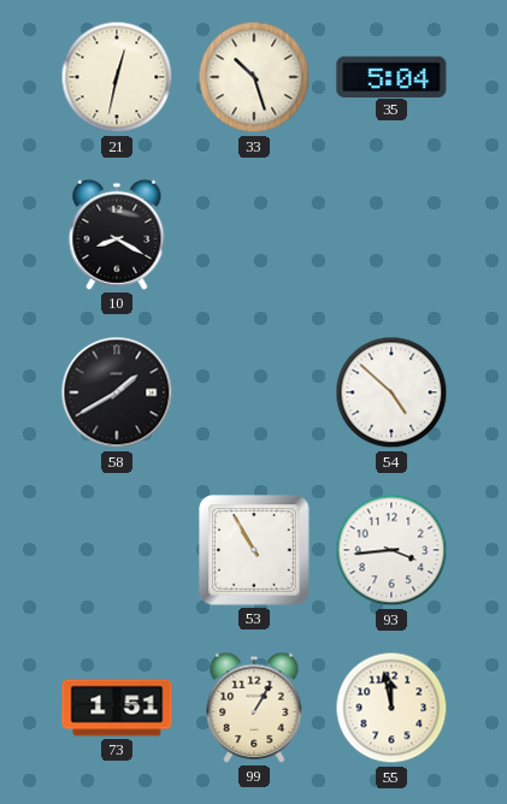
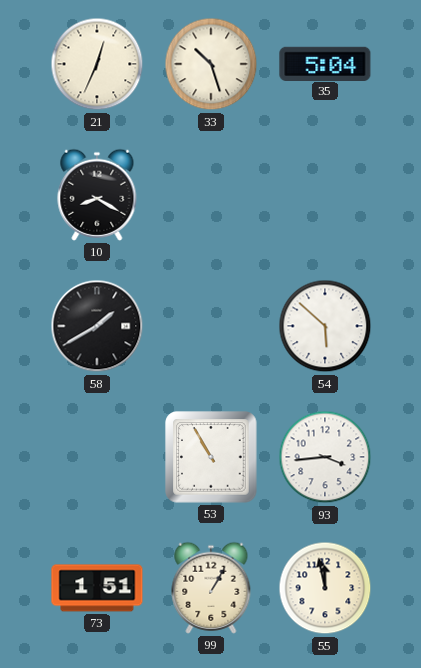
21: 12:32 -> 12:34 (97, 64)
54: 4:52 -> 5:52 (325, 326)
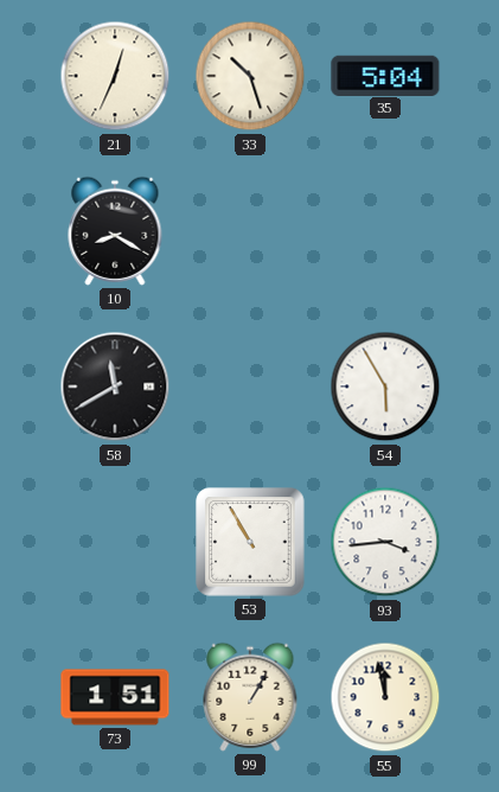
58: 1:40 -> 11:40 (115, 387)
54: 5:52 -> 5:55 (385, 387)
